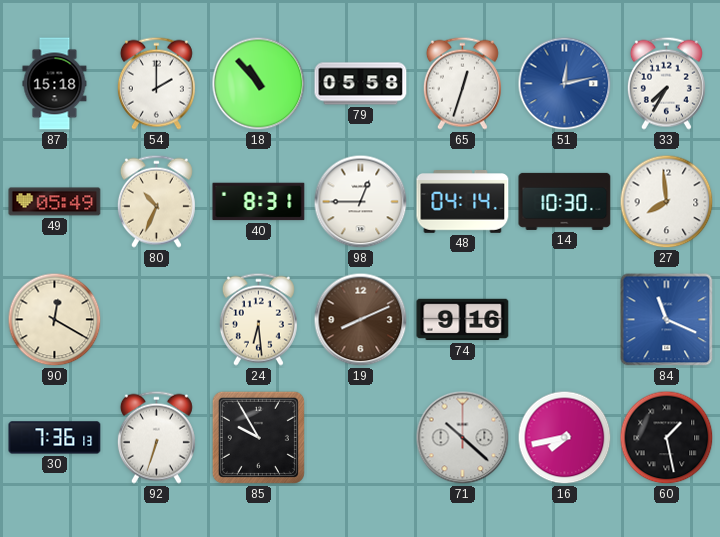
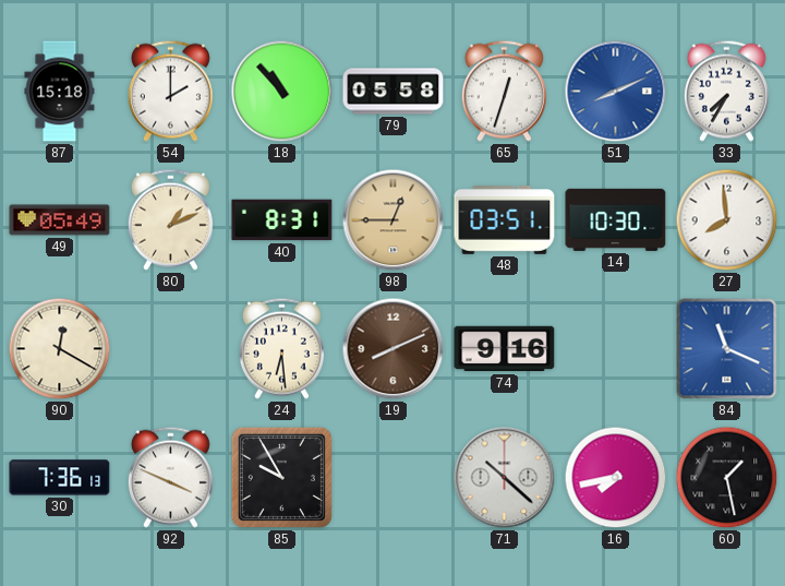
51: 12:13 -> 8:11 (616, 92)
80: 10:34 -> 1:11 (170, 219)
98 dial: white -> champagne (394, 220)
48: 04:14 -> 03:51 (505, 220)
92: 6:33 -> 3:49 (170, 477)
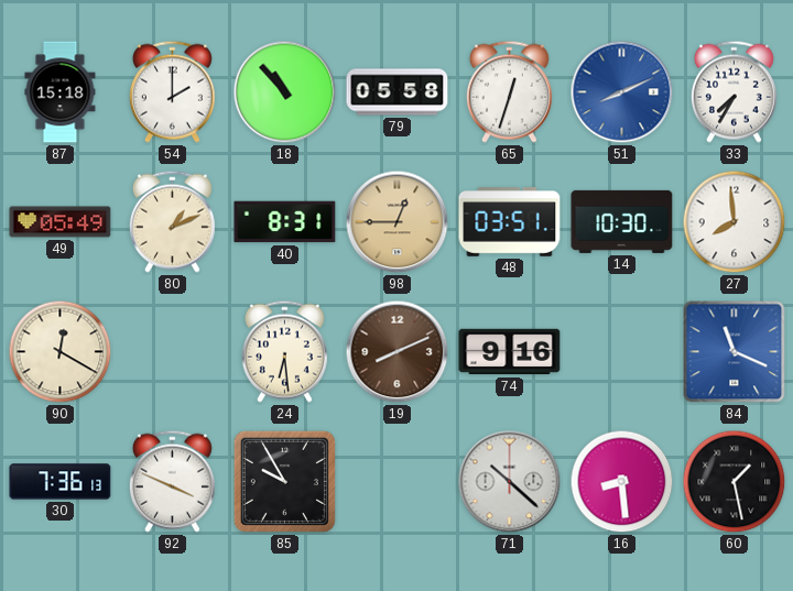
16: 7:43 -> 8:29 (622, 482)
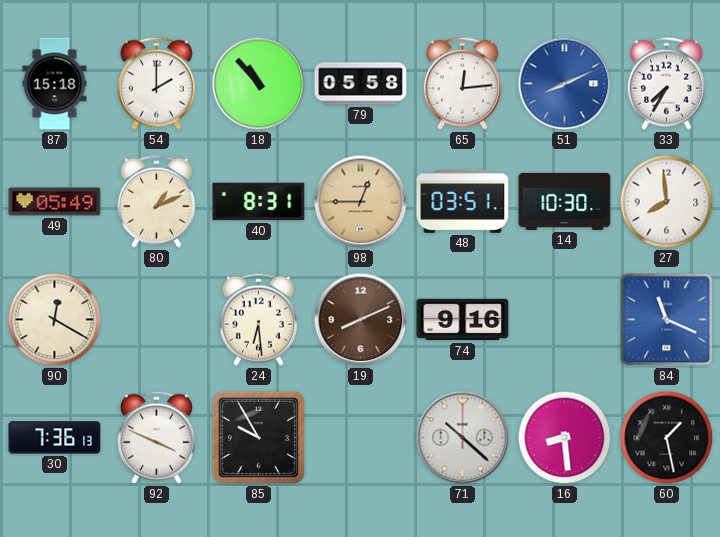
65: 12:33 -> 12:14 (462, 83)
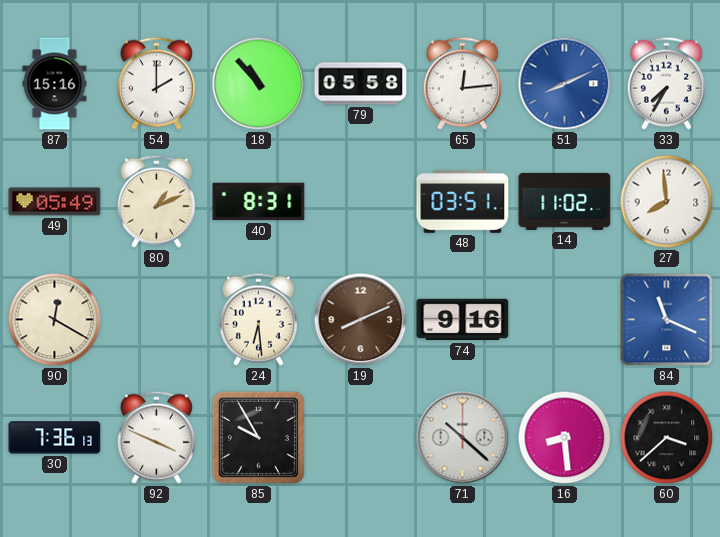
87: 15:18 -> 15:16 (55, 84)
98: 12:45 -> none (361, 202)
14: 10:30 -> 11:02 (565, 201)
60: 1:28 -> 3:38 (667, 438)
